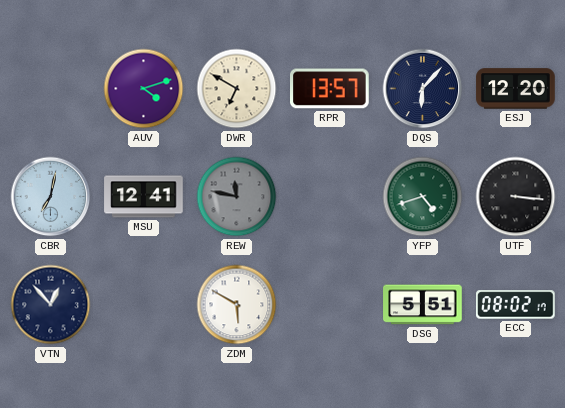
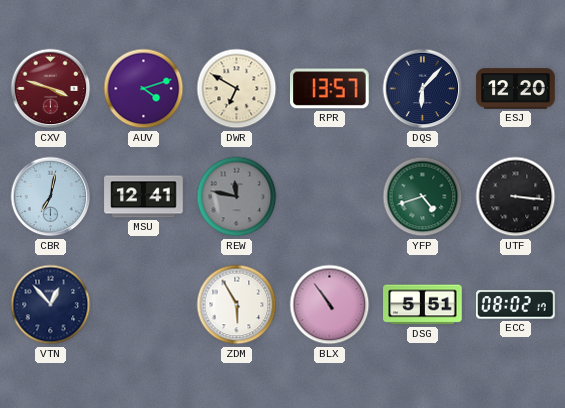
CXV: none -> 3:48 (51, 89)
ZDM: 5:50 -> 5:55 (237, 305)
BLX: none -> 10:54 (330, 305)
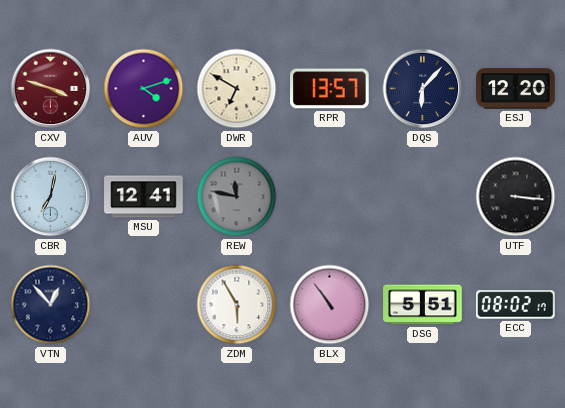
YFP: 4:42 -> none (423, 197)
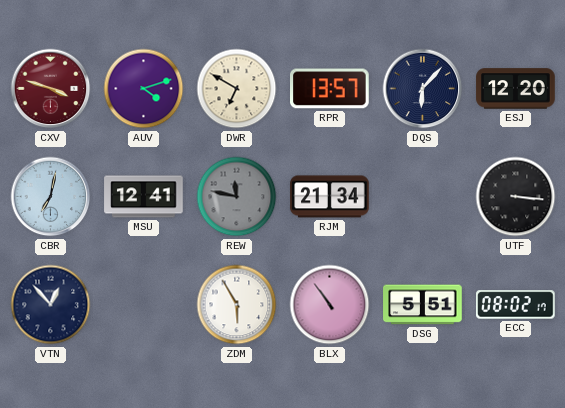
RJM: none -> 21:34 (330, 197)
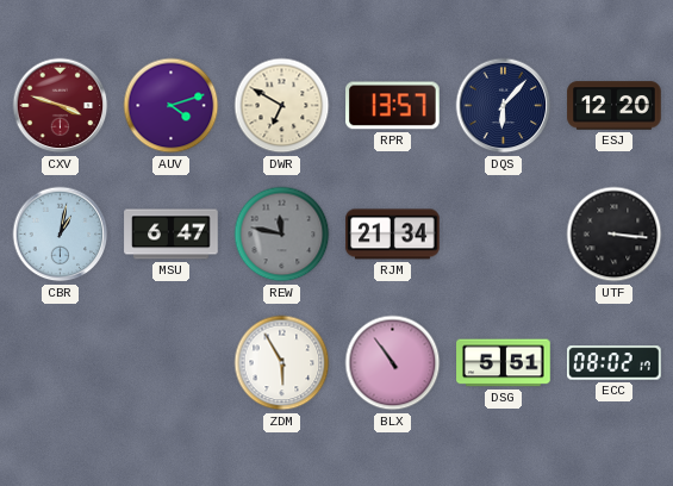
CBR: 7:02 -> 1:02 (61, 235)
MSU: 12:41 -> 6:47 (172, 235)
VTN: 12:53 -> none (51, 305)
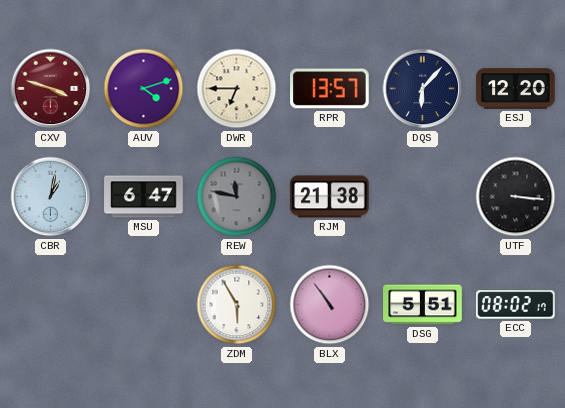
DWR: 6:50 -> 6:45 (237, 89)
RJM: 21:34 -> 21:38 (330, 197)
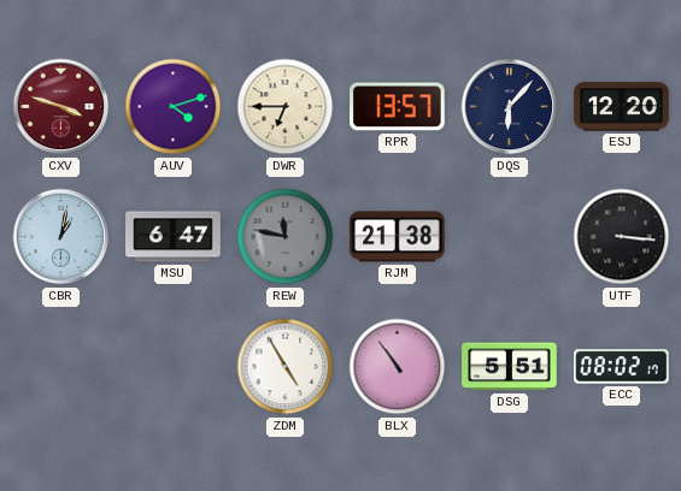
ZDM: 5:55 -> 4:55 (286, 367)
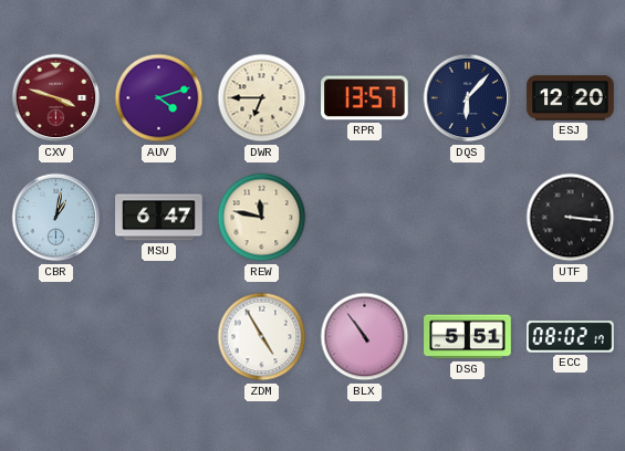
REW dial: grey -> cream (262, 218)
RJM: 21:38 -> none (398, 237)
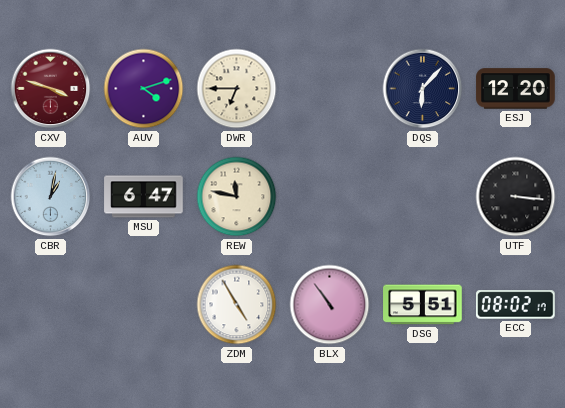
RPR: 13:57 -> none (365, 98)
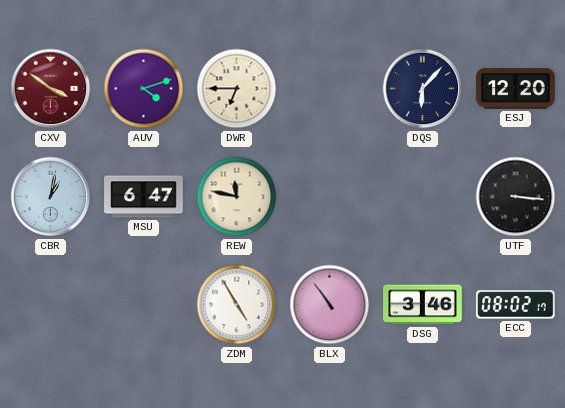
CXV: 3:48 -> 3:51 (51, 89)
DSG: 5:51 -> 3:46 (423, 305)
